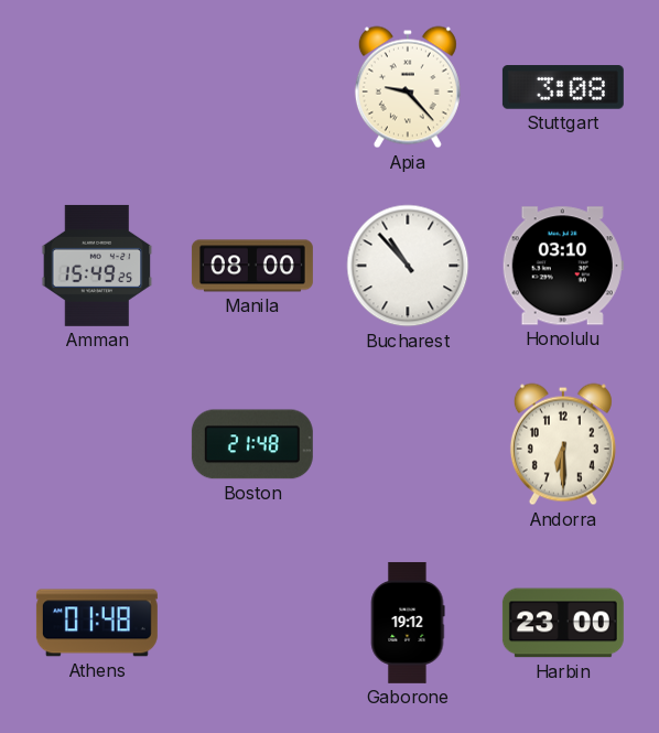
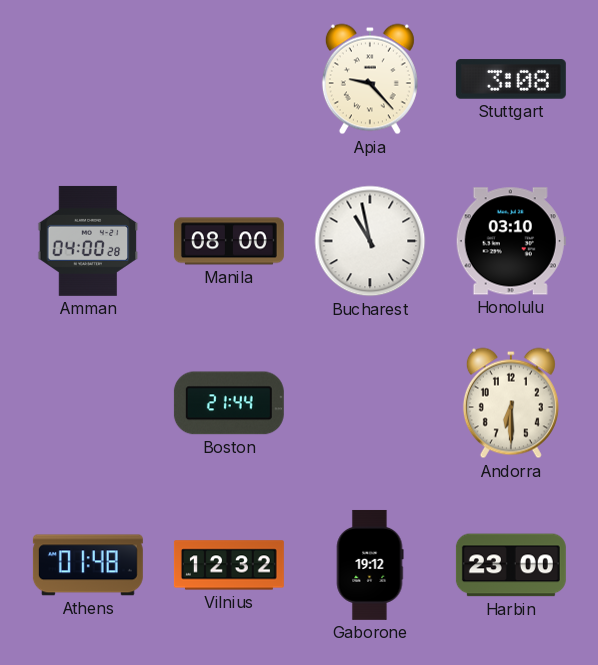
Amman: 15:49 -> 04:00 (88, 241)
Bucharest: 10:53 -> 10:58 (370, 241)
Boston: 21:48 -> 21:44 (229, 403)
Vilnius: none -> 12:32 (229, 565)
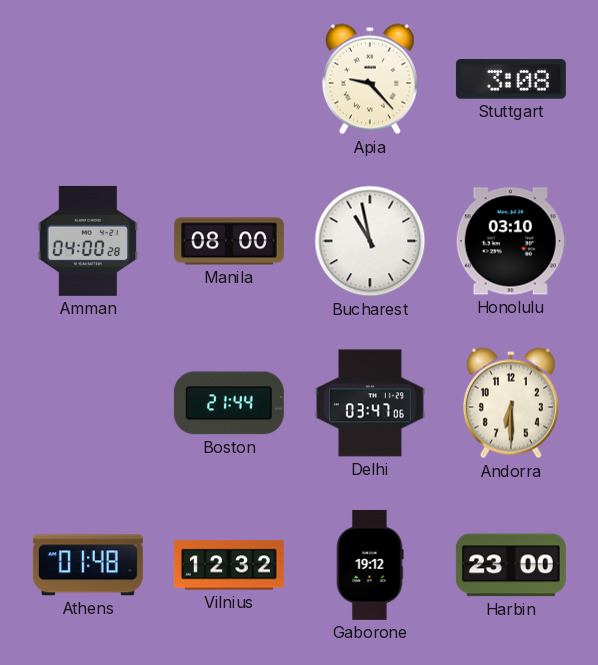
Delhi: none -> 03:47 (370, 403)
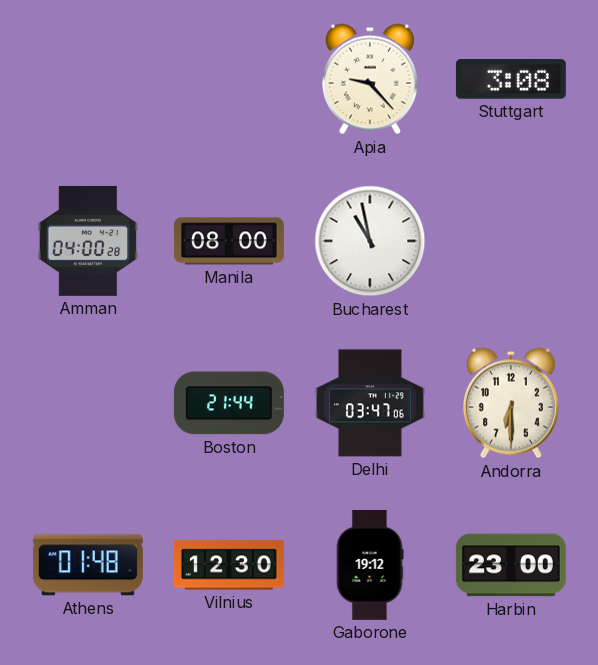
Honolulu: 03:10 -> none (511, 241)
Vilnius: 12:32 -> 12:30 (229, 565)
